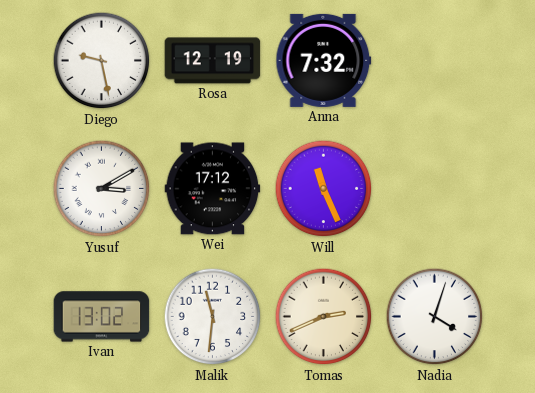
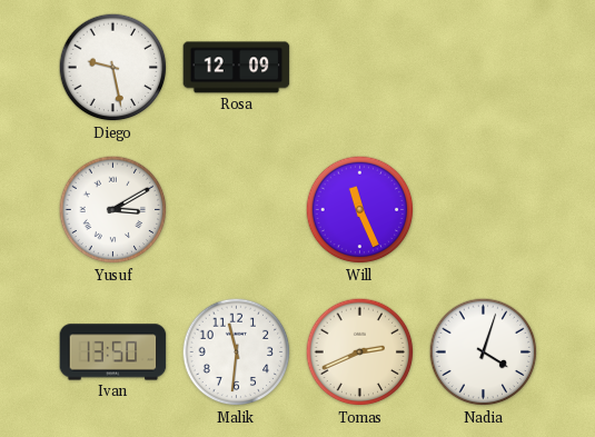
Rosa: 12:19 -> 12:09 (237, 68)
Anna: 7:32 -> none (324, 60)
Wei: 17:12 -> none (213, 189)
Ivan: 13:02 -> 13:50 (113, 352)
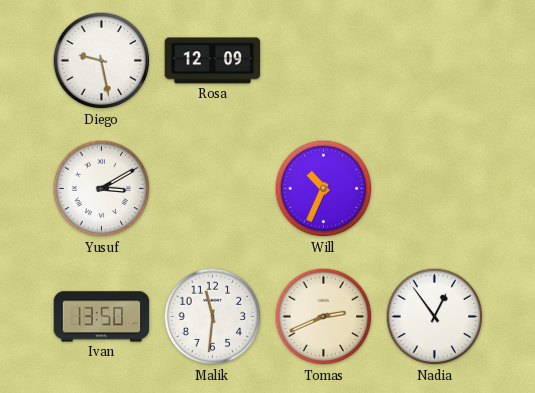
Will: 11:26 -> 10:34 (324, 189)
Nadia: 4:03 -> 12:54 (435, 317)
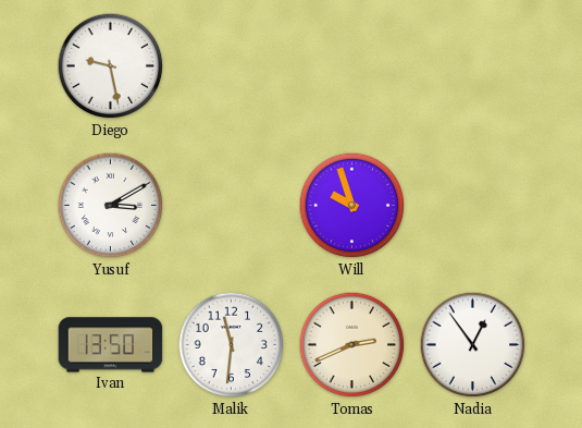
Rosa: 12:09 -> none (213, 61)
Will: 10:34 -> 9:57 (352, 206)
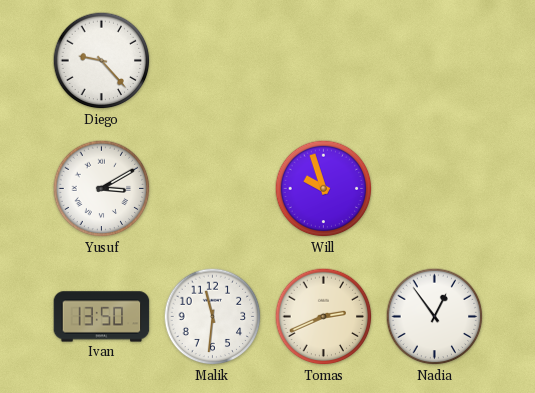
Diego: 9:28 -> 9:23 (102, 61)
